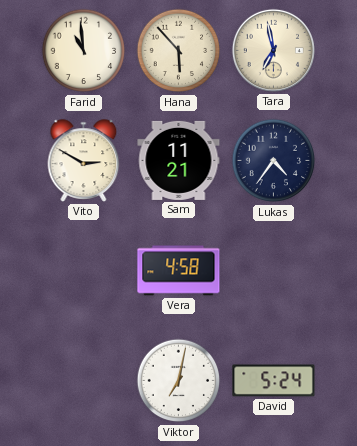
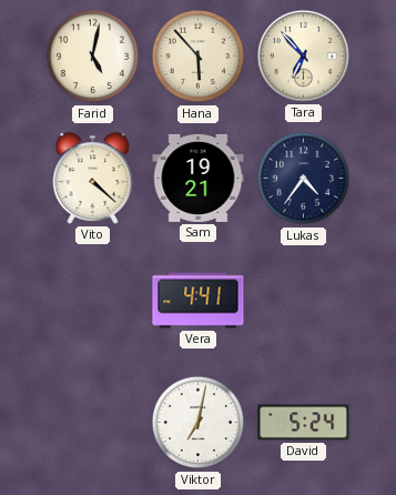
Farid: 10:59 -> 5:02 (93, 57)
Tara: 6:58 -> 6:53 (303, 55)
Vito: 2:50 -> 4:22 (93, 179)
Sam: 11:21 -> 19:21 (199, 178)
Vera: 4:58 -> 4:41 (199, 301)
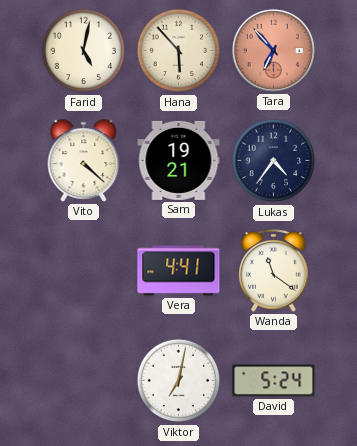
Tara dial: cream -> salmon (273, 50)
Wanda: none -> 11:21 (274, 271)
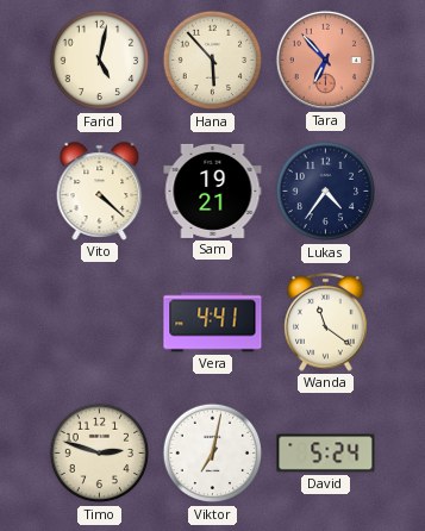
Timo: none -> 2:48 (100, 454)
